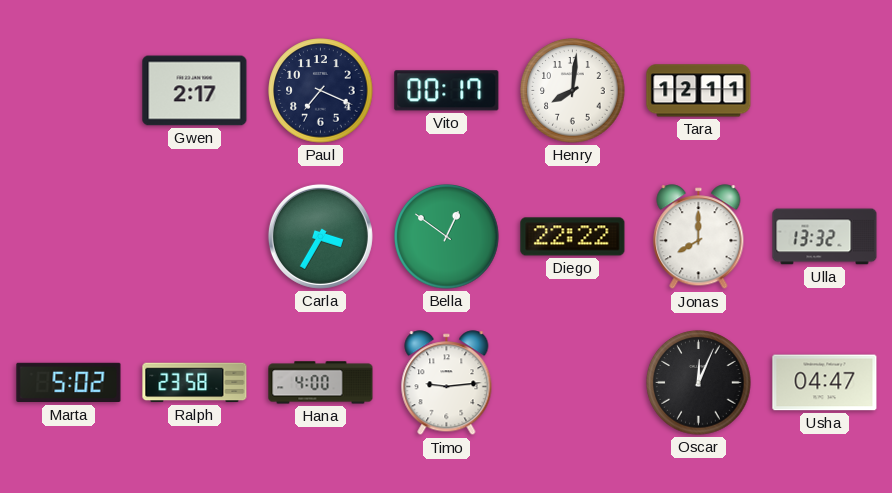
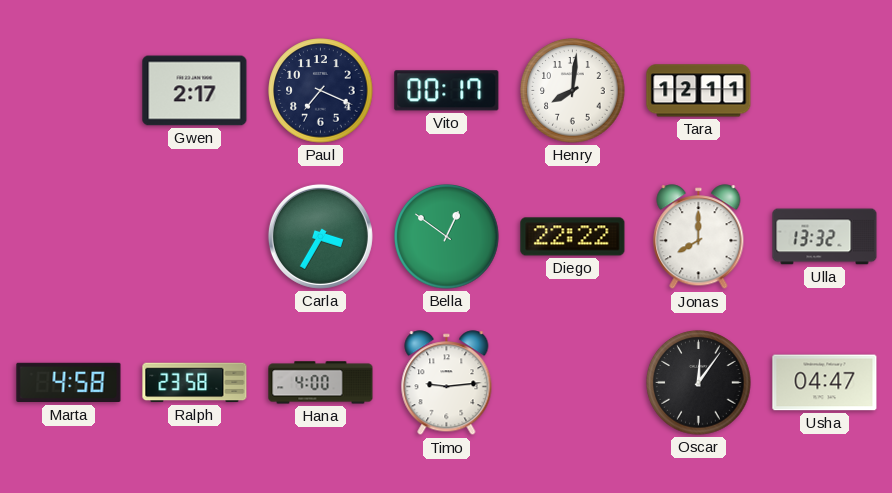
Marta: 5:02 -> 4:58 (69, 383)
Oscar: 12:04 -> 12:06 (699, 383)
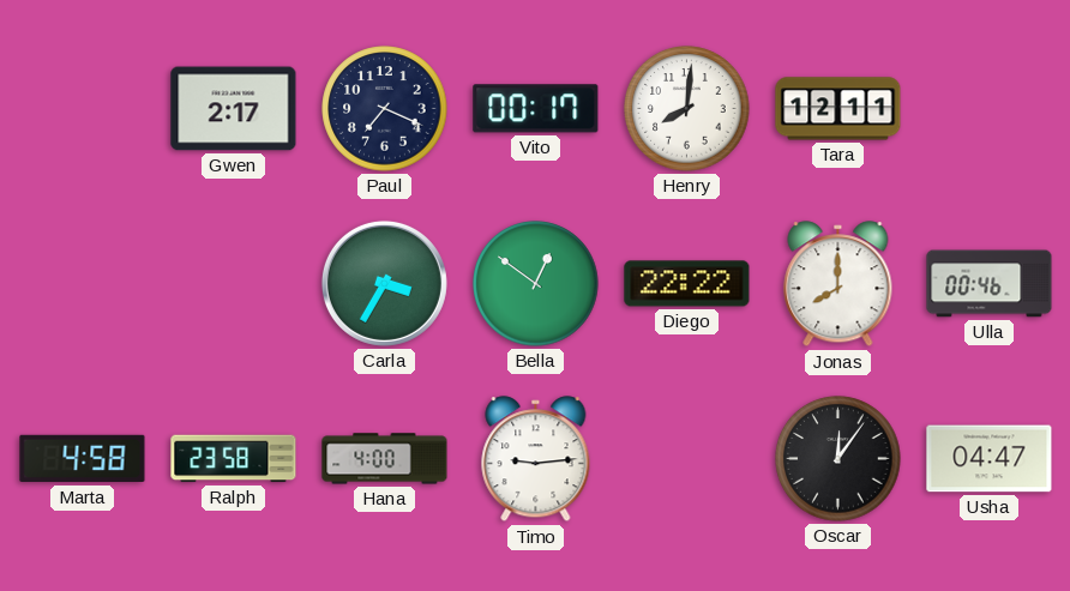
Ulla: 13:32 -> 00:46 (990, 284)
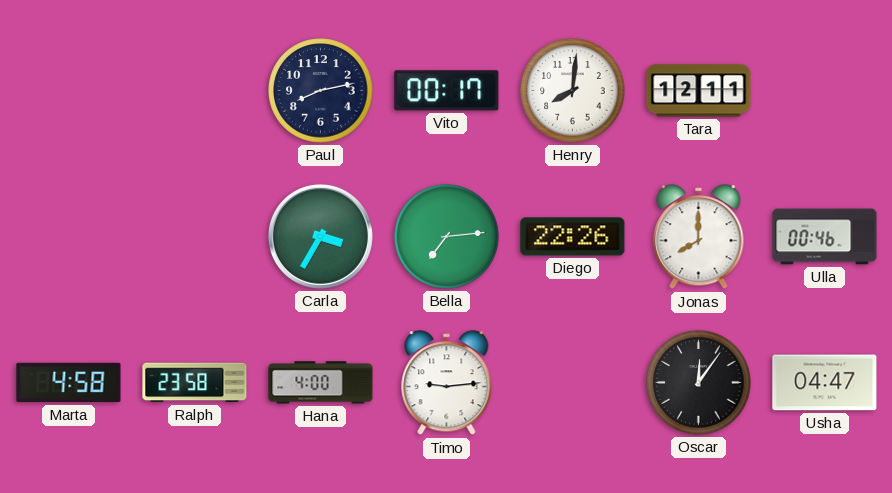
Gwen: 2:17 -> none (234, 109)
Paul: 7:19 -> 8:13 (321, 91)
Bella: 12:51 -> 7:14 (447, 237)
Diego: 22:22 -> 22:26 (573, 237)
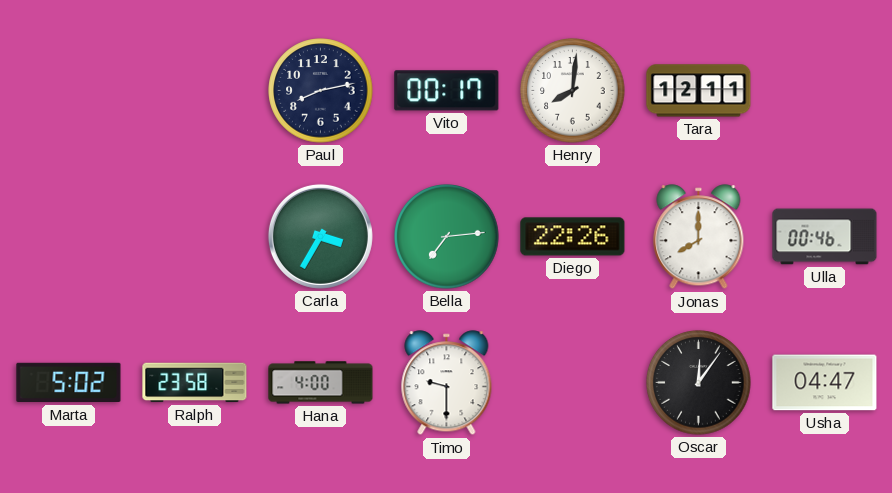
Marta: 4:58 -> 5:02 (69, 383)
Timo: 9:14 -> 9:30 (447, 383)
